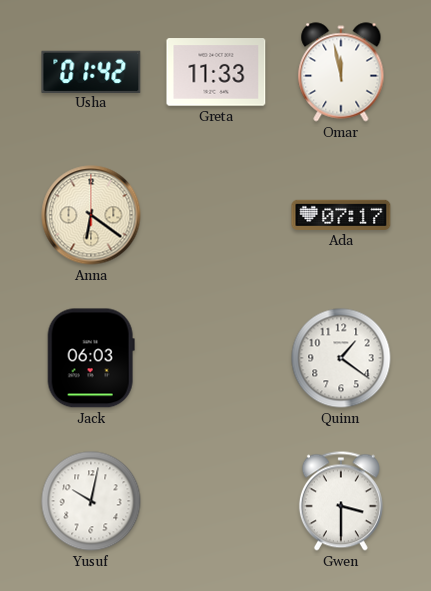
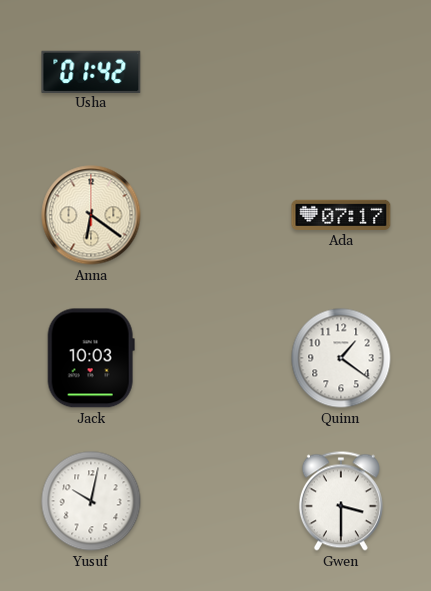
Greta: 11:33 -> none (216, 72)
Omar: 11:58 -> none (341, 72)
Jack: 06:03 -> 10:03 (91, 358)
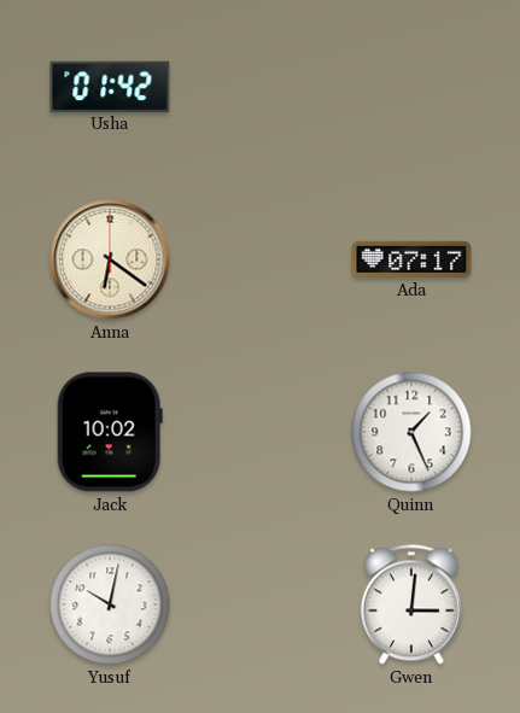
Jack: 10:03 -> 10:02 (110, 432)
Quinn: 1:21 -> 1:26 (411, 432)
Gwen: 3:30 -> 3:01 (411, 604)
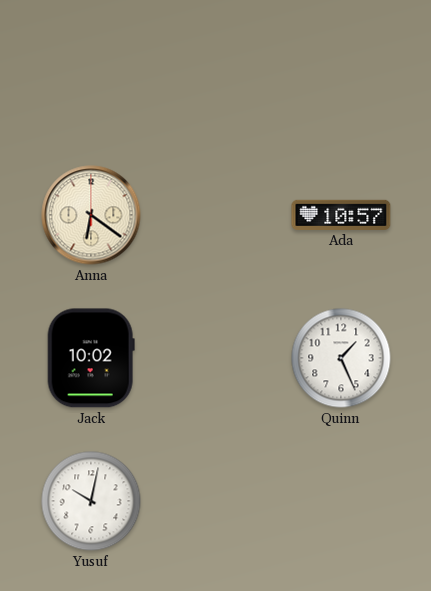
Usha: 01:42 -> none (110, 86)
Ada: 07:17 -> 10:57 (341, 215)
Gwen: 3:01 -> none (411, 604)
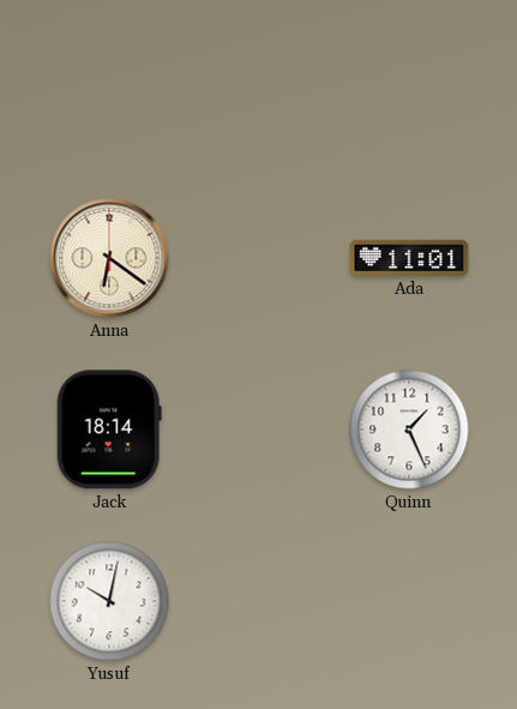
Ada: 10:57 -> 11:01 (409, 258)
Jack: 10:02 -> 18:14 (109, 429)
